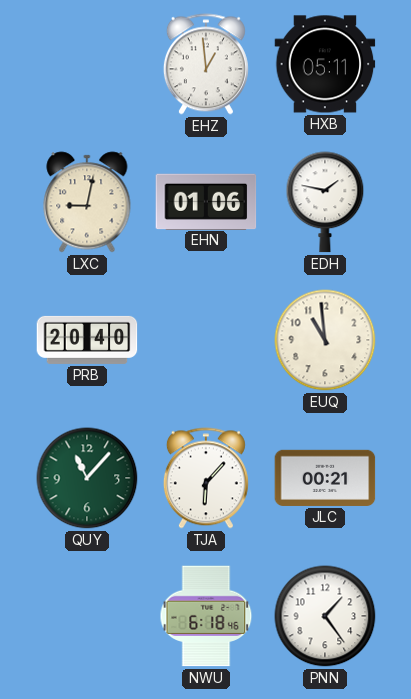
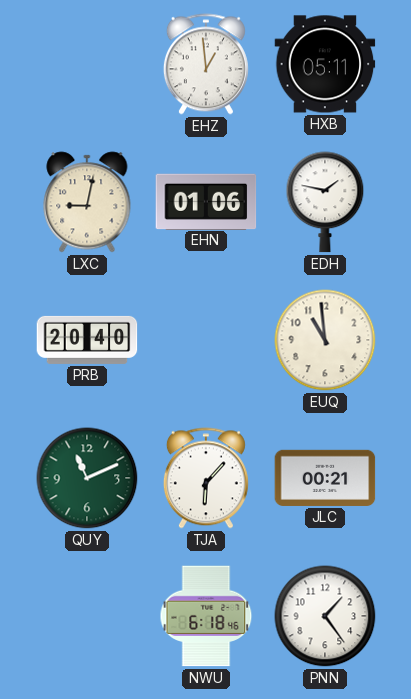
QUY: 11:07 -> 11:11 (87, 478)
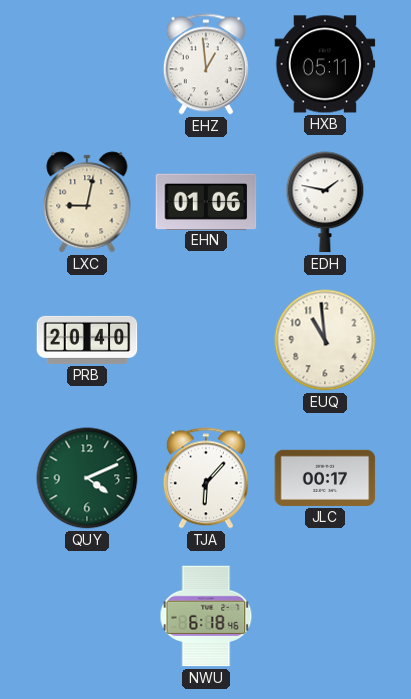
QUY: 11:11 -> 4:11 (87, 478)
JLC: 00:21 -> 00:17 (325, 478)
PNN: 1:24 -> none (325, 616)
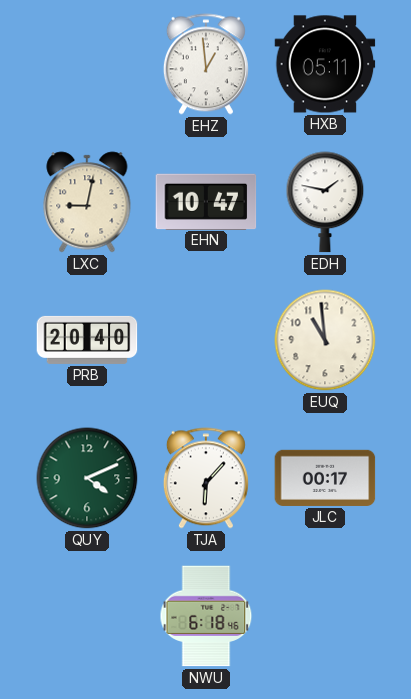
EHN: 01:06 -> 10:47 (206, 201)
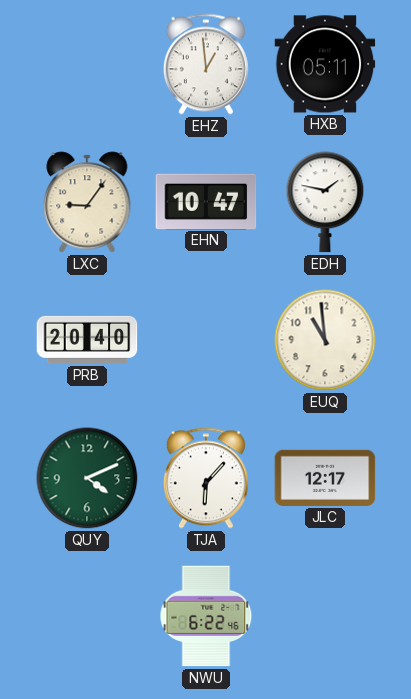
LXC: 9:02 -> 9:06 (87, 202)
JLC: 00:17 -> 12:17 (325, 478)
NWU: 6:18 -> 6:22 (206, 616)
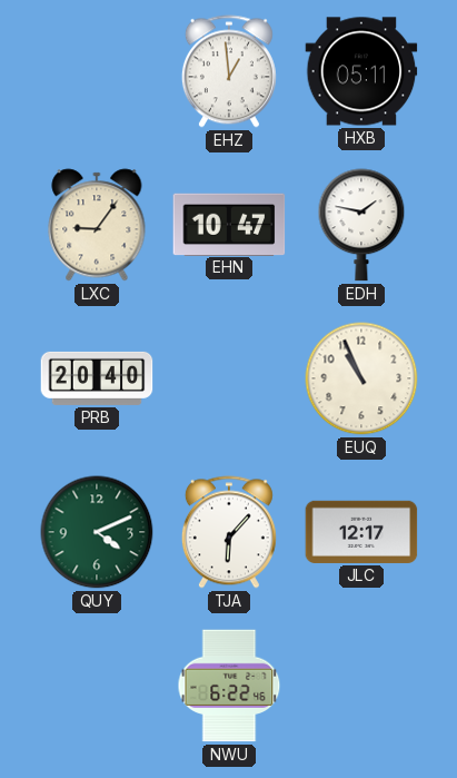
EUQ: 10:59 -> 10:56 (361, 378)
